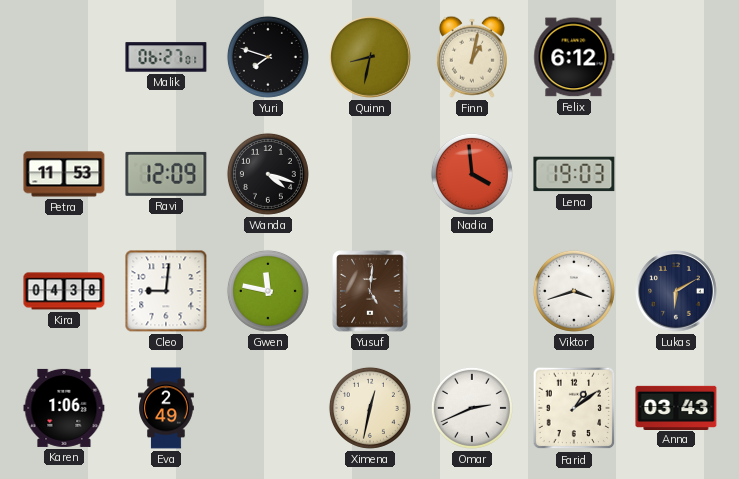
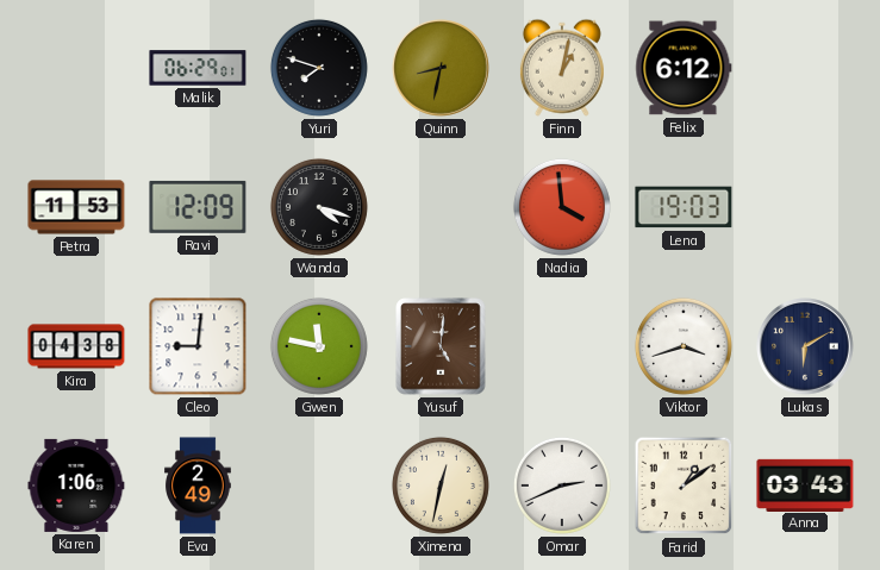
Malik: 06:27 -> 06:29 (198, 68)
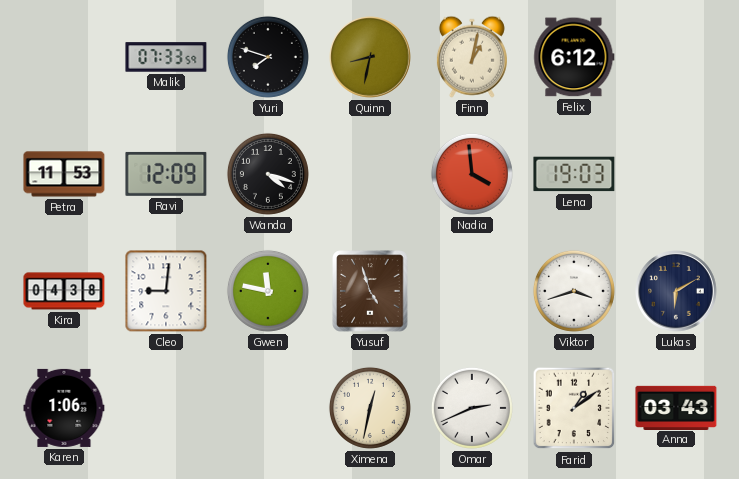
Malik: 06:29 -> 07:33 (166, 57)
Yusuf: 5:01 -> 4:57 (370, 291)
Eva: 2:49 -> none (198, 486)
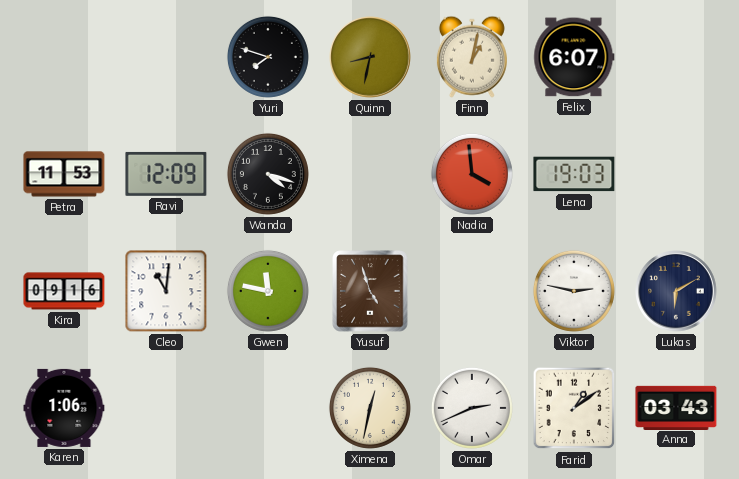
Malik: 07:33 -> none (166, 57)
Felix: 6:12 -> 6:07 (574, 57)
Kira: 04:38 -> 09:16 (64, 291)
Cleo: 9:01 -> 11:01 (166, 291)
Viktor: 3:42 -> 2:47 (574, 291)
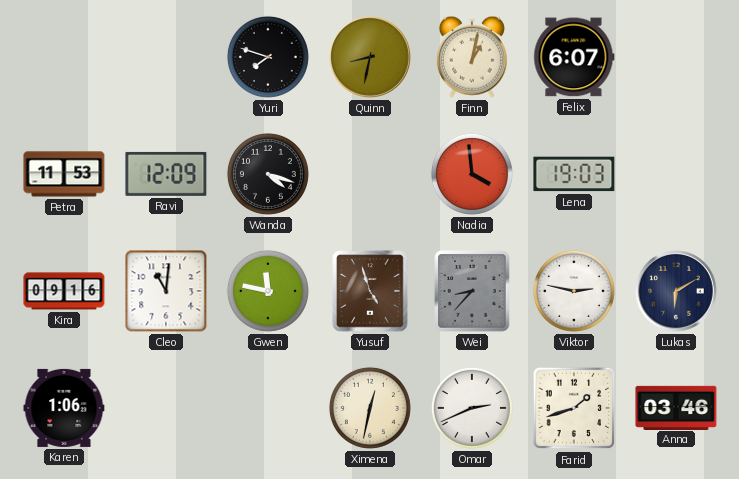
Wei: none -> 8:37 (472, 291)
Farid: 1:09 -> 1:42 (574, 408)
Anna: 03:43 -> 03:46 (676, 407)
